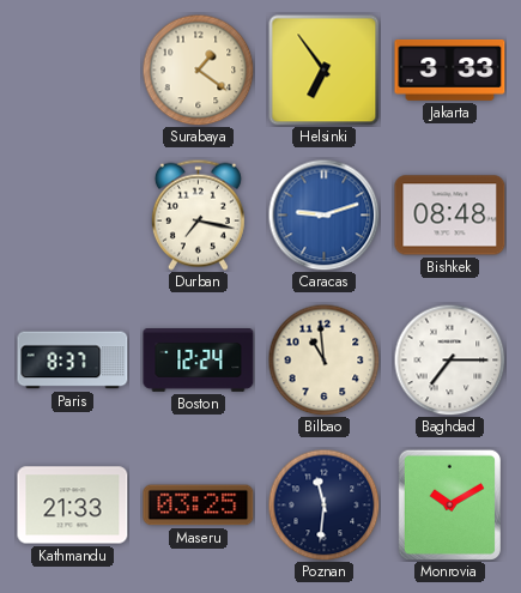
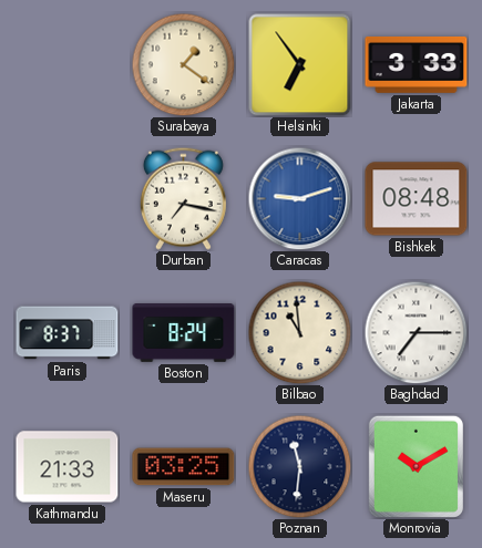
Boston: 12:24 -> 8:24 (184, 333)
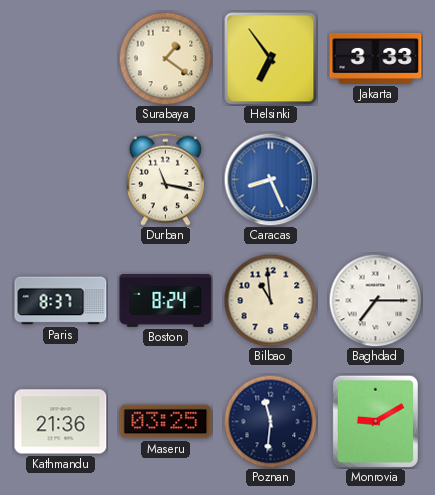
Durban: 7:17 -> 11:17 (165, 179)
Caracas: 9:12 -> 8:26 (270, 179)
Bishkek: 08:48 -> none (417, 199)
Kathmandu: 21:33 -> 21:36 (61, 422)
Monrovia: 10:10 -> 9:10 (375, 421)
